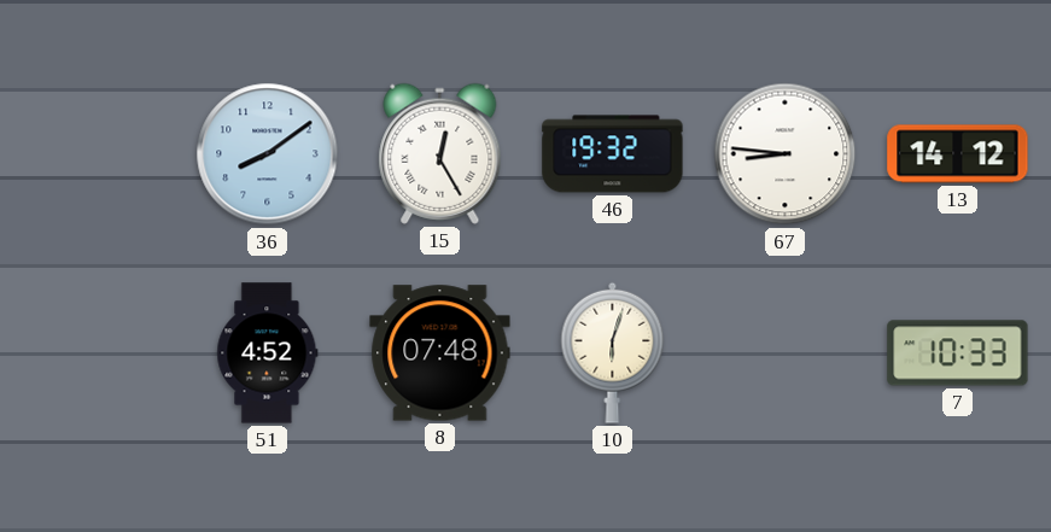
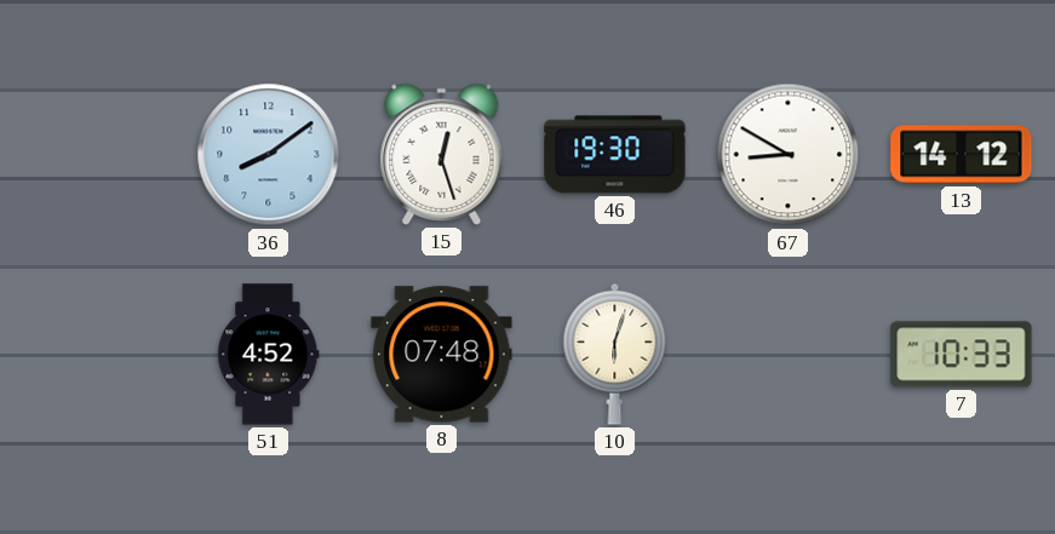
15: 12:25 -> 12:27 (442, 154)
46: 19:32 -> 19:30 (615, 155)
67: 8:46 -> 8:50 (789, 155)
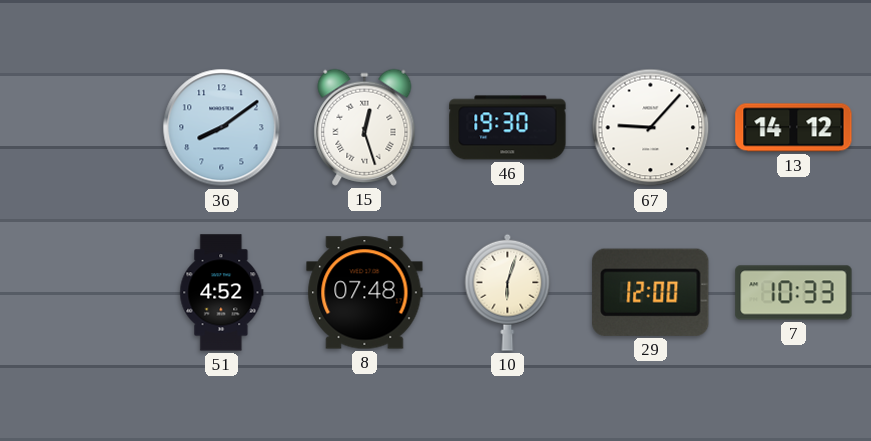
67: 8:50 -> 9:07 (651, 128)
29: none -> 12:00 (651, 292)
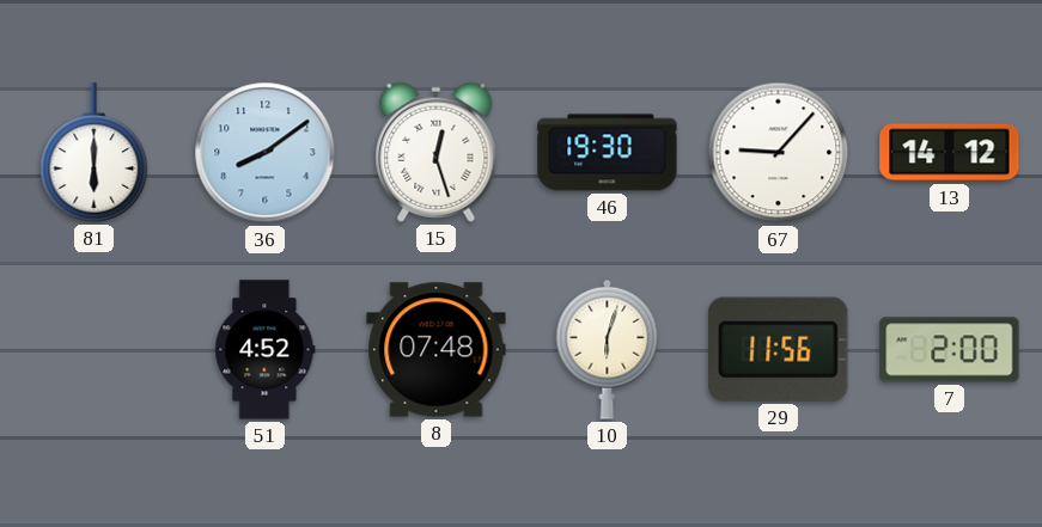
81: none -> 6:00 (95, 153)
29: 12:00 -> 11:56 (779, 349)
7: 10:33 -> 2:00 (950, 350)
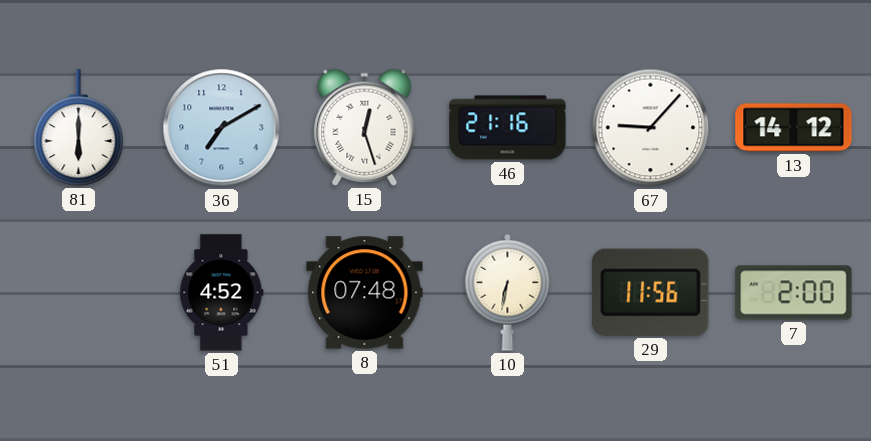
36: 8:09 -> 7:10 (222, 128)
46: 19:30 -> 21:16 (508, 128)
10: 6:03 -> 6:32 (508, 292)
